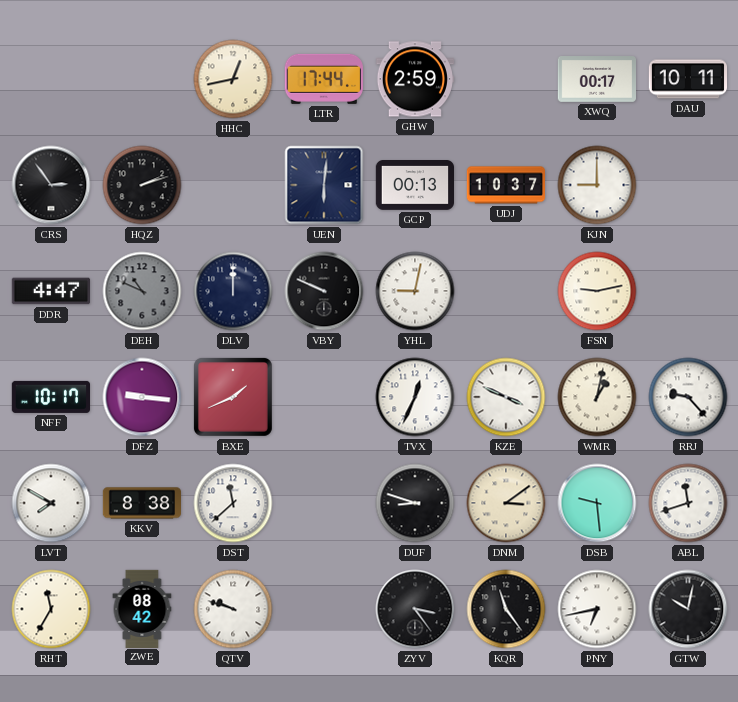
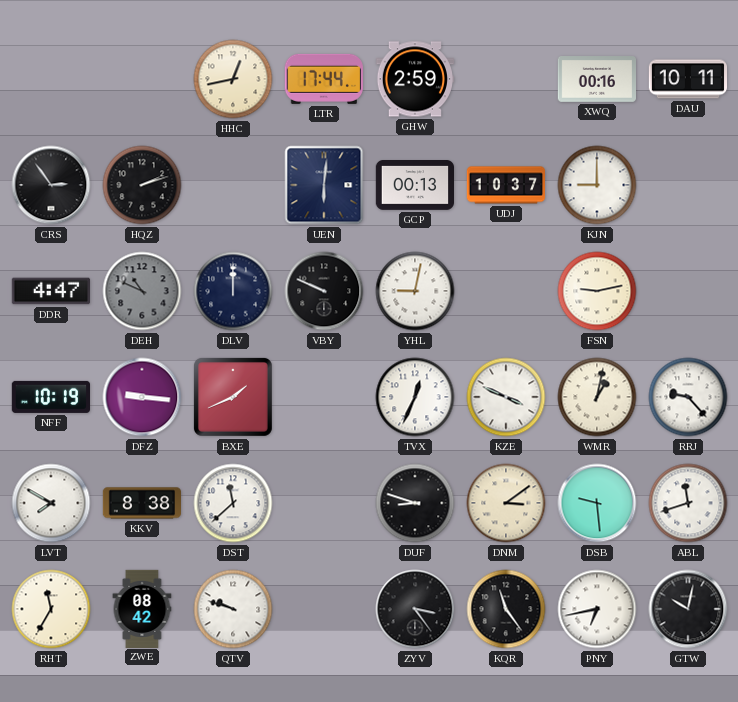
XWQ: 00:17 -> 00:16 (596, 80)
NFF: 10:17 -> 10:19 (50, 397)
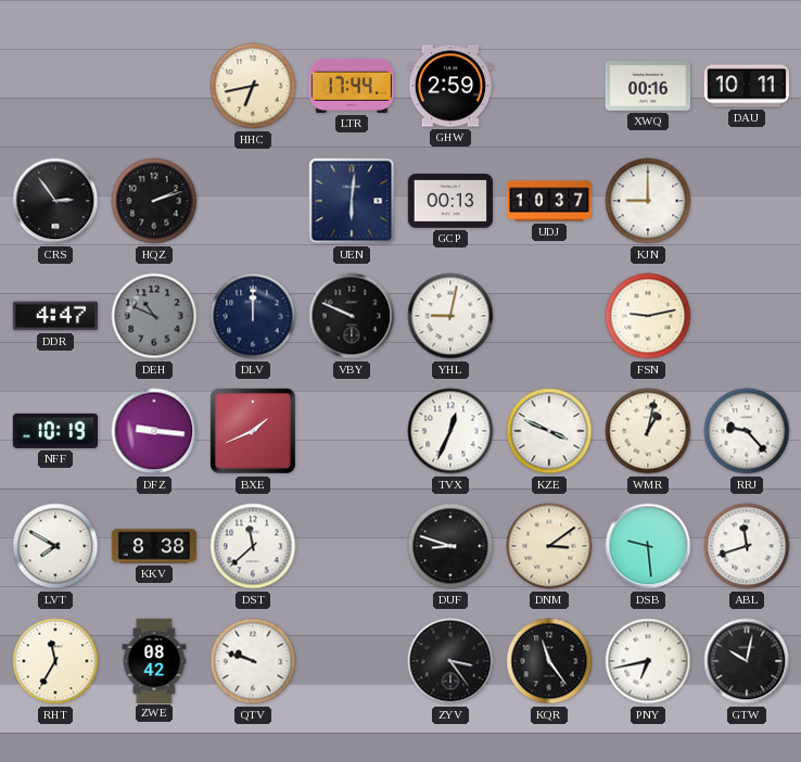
HHC: 12:43 -> 6:43 (253, 86)
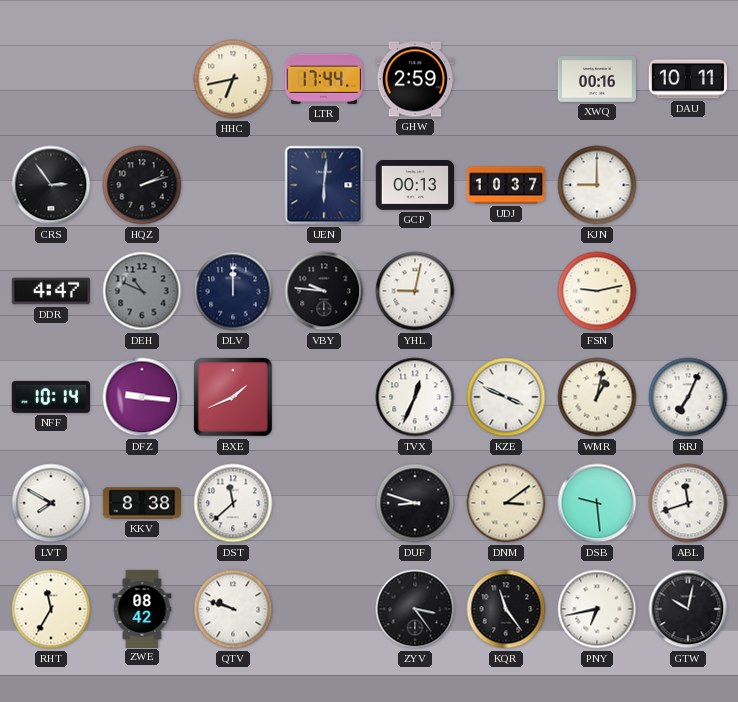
VBY: 9:49 -> 9:46 (324, 291)
NFF: 10:19 -> 10:14 (50, 397)
RRJ: 9:23 -> 7:04 (688, 397)
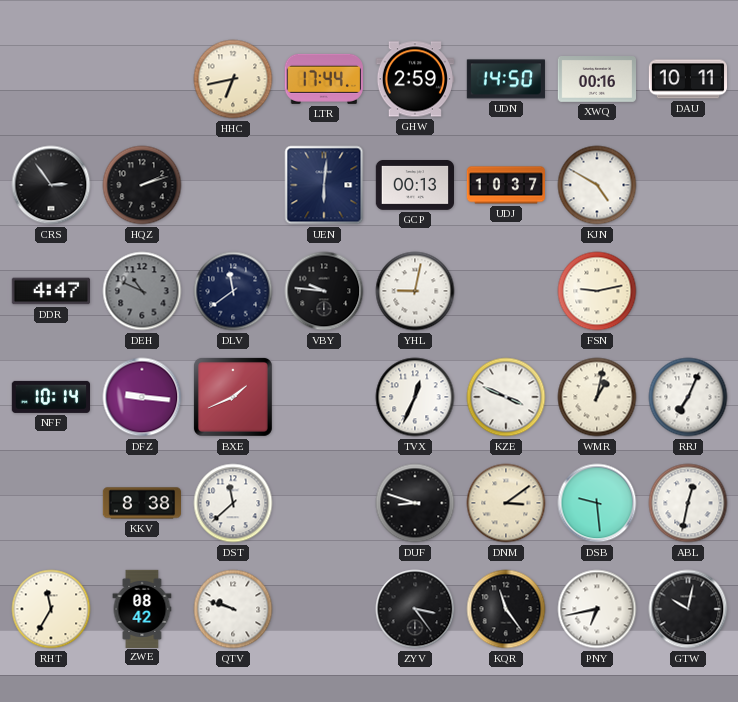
UDN: none -> 14:50 (505, 79)
KJN: 9:00 -> 4:50 (597, 185)
DLV: 12:00 -> 11:39 (233, 291)
LVT: 7:50 -> none (51, 503)
ABL: 11:42 -> 12:32 (688, 503)
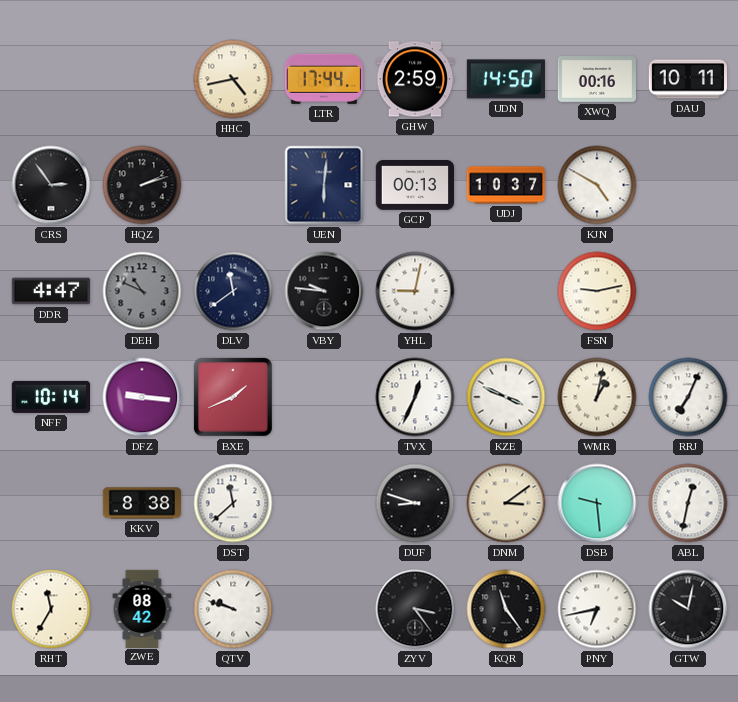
HHC: 6:43 -> 4:43 (233, 79)
